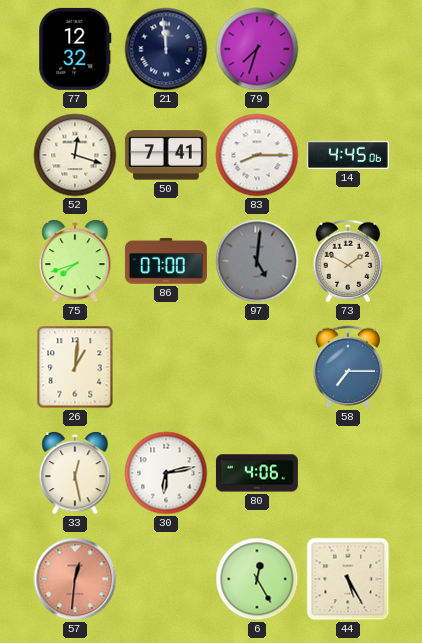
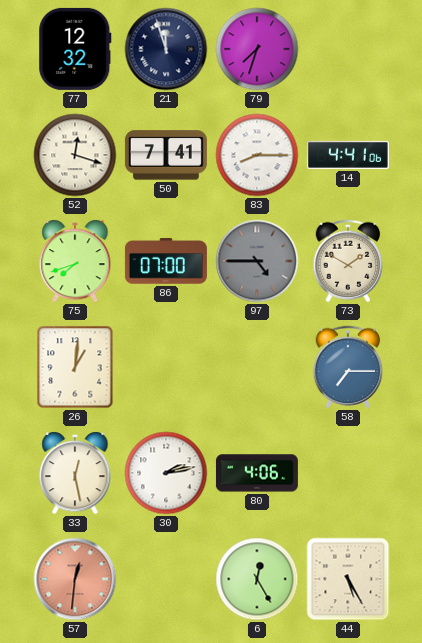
21: 11:59 -> 11:57 (166, 49)
14: 4:45 -> 4:41 (348, 155)
97: 5:01 -> 4:45 (257, 261)
30: 6:13 -> 2:13 (166, 473)
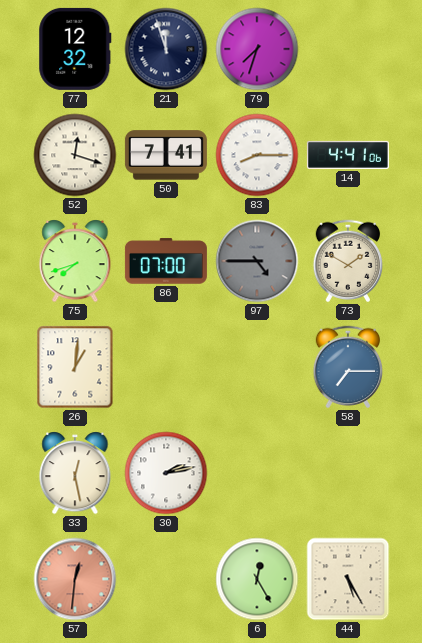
80: 4:06 -> none (257, 473)
